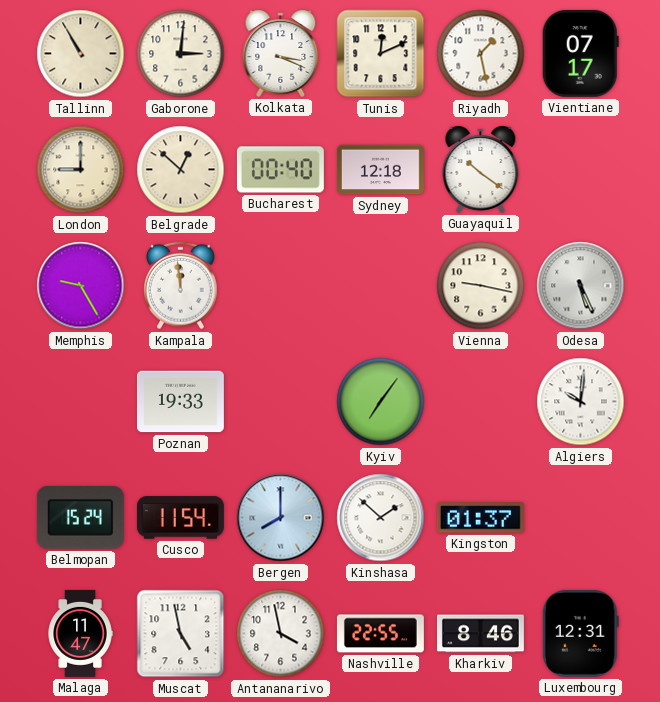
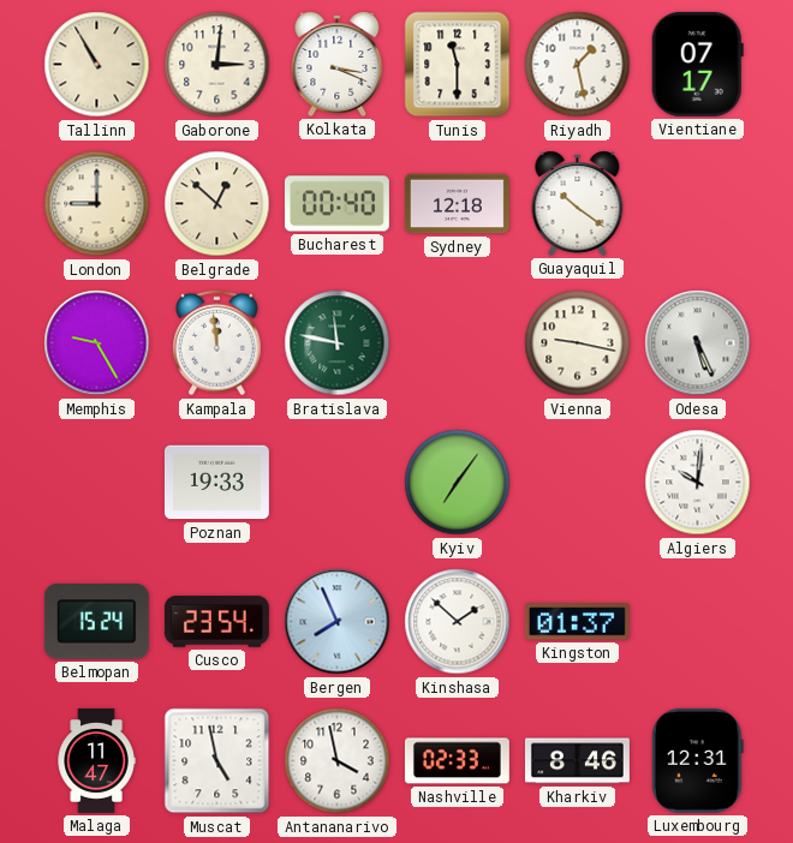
Tunis: 12:11 -> 11:30 (458, 65)
Bratislava: none -> 11:47 (338, 343)
Cusco: 11:54 -> 23:54 (216, 622)
Bergen: 8:00 -> 7:56 (338, 622)
Nashville: 22:55 -> 02:33 (457, 761)
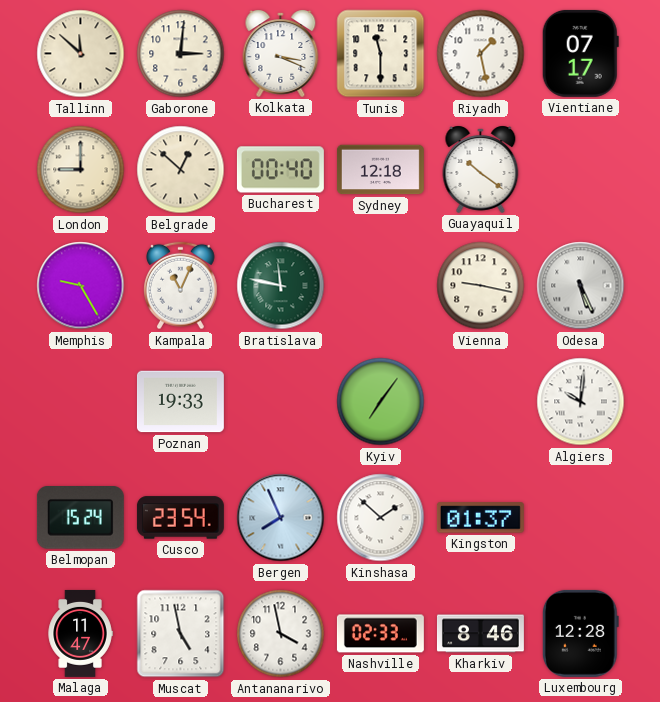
Tallinn: 10:55 -> 11:52 (81, 54)
Kampala: 11:59 -> 11:04 (181, 286)
Luxembourg: 12:31 -> 12:28 (580, 633)
